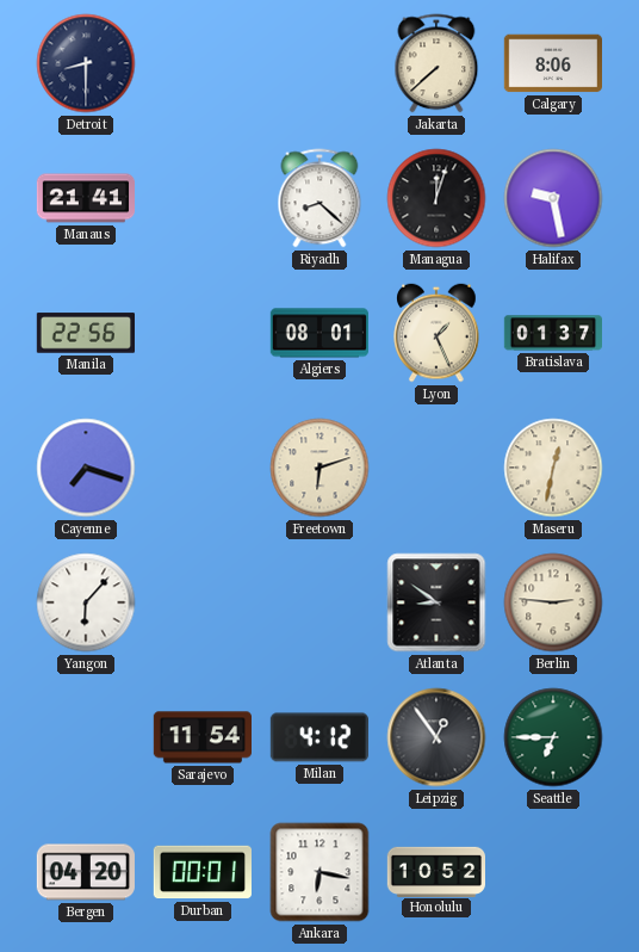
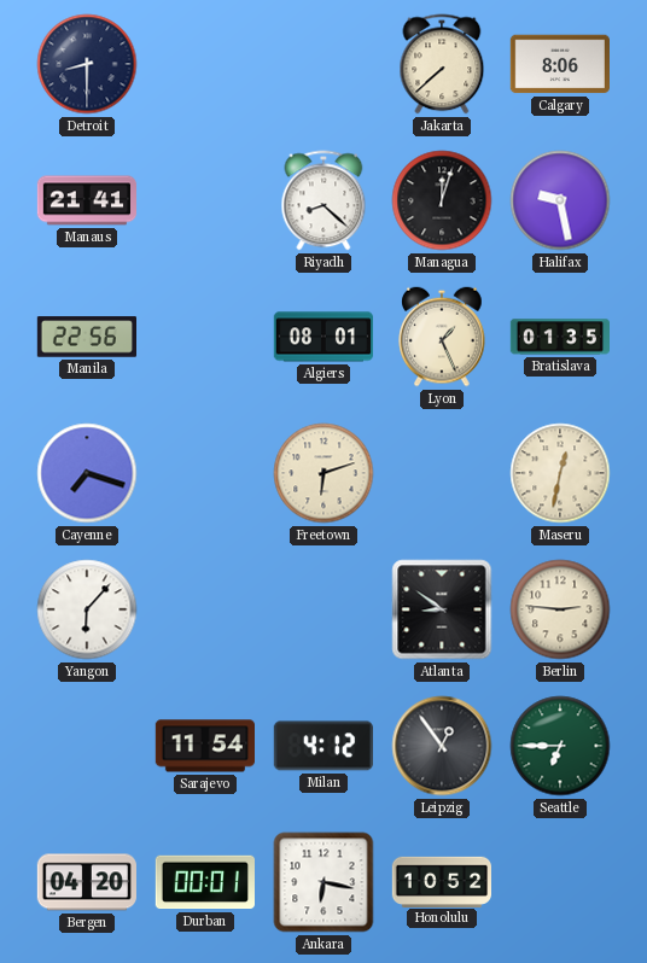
Bratislava: 01:37 -> 01:35 (559, 337)
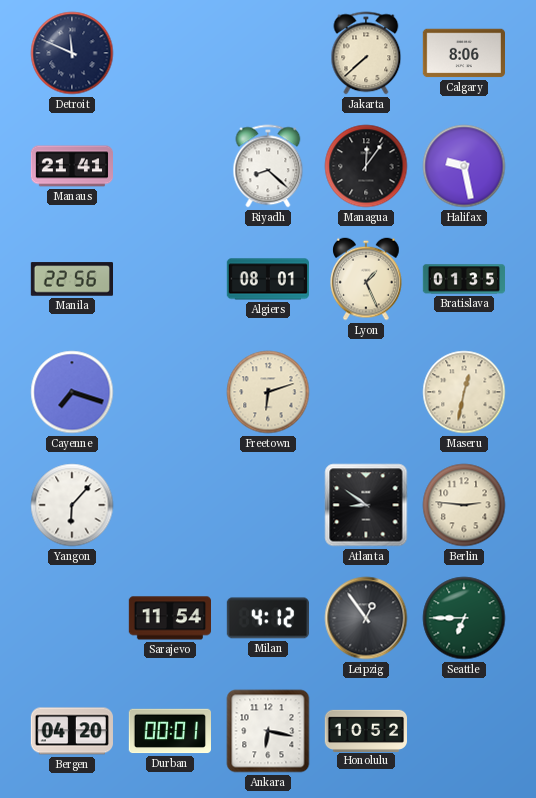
Detroit: 8:30 -> 11:49 (72, 53)
Managua: 12:03 -> 12:06 (366, 166)
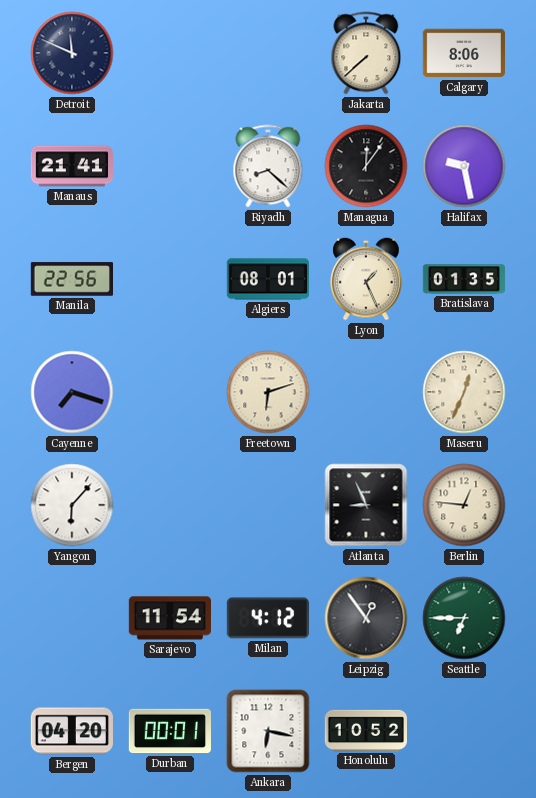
Maseru: 12:32 -> 12:34 (464, 392)
Atlanta: 8:51 -> 8:56 (366, 505)
Berlin: 2:46 -> 12:46 (464, 505)
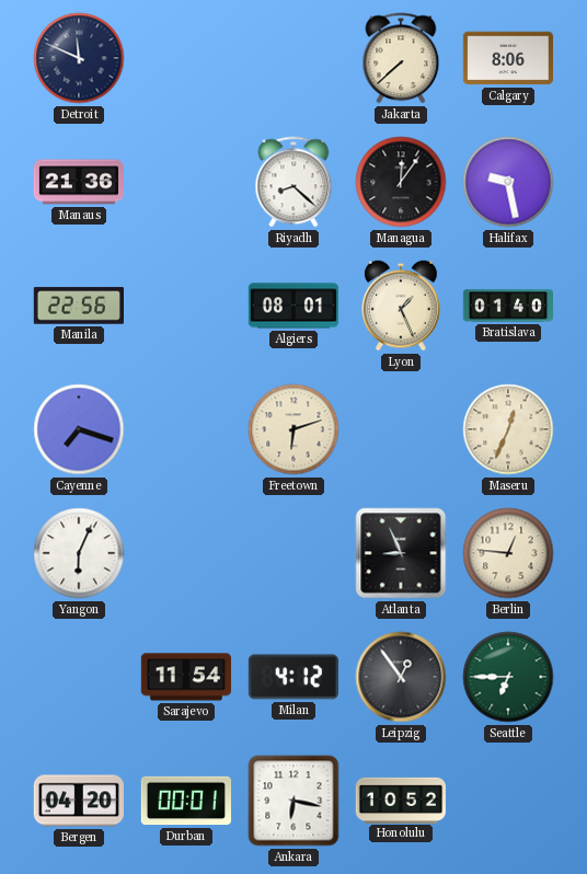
Manaus: 21:41 -> 21:36 (78, 182)
Bratislava: 01:35 -> 01:40 (507, 306)
Yangon: 6:07 -> 6:04 (79, 553)
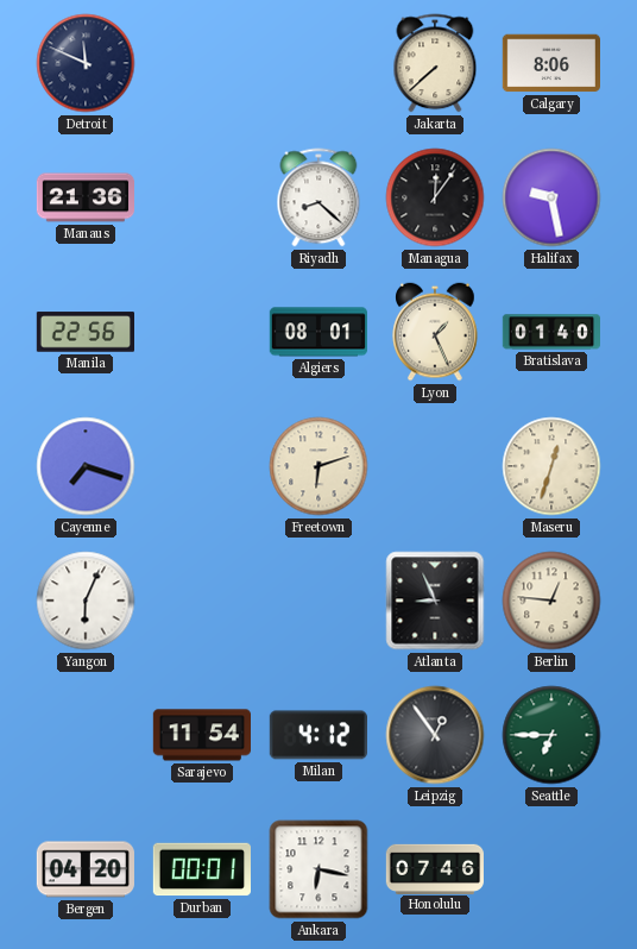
Maseru: 12:34 -> 12:33 (551, 466)
Honolulu: 10:52 -> 07:46 (434, 868)
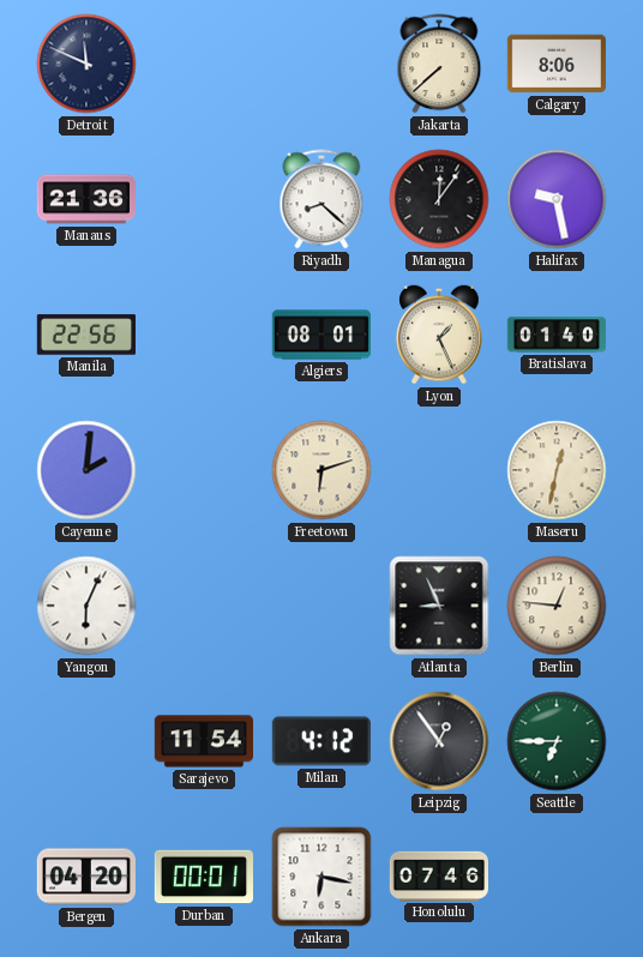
Cayenne: 7:18 -> 2:01 (86, 470)
Maseru: 12:33 -> 12:32 (557, 470)
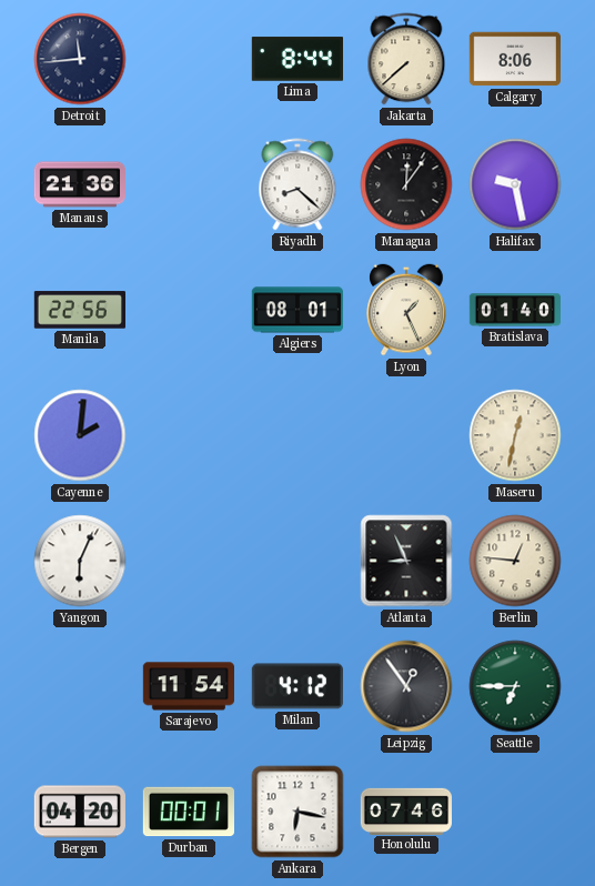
Detroit: 11:49 -> 11:44 (80, 59)
Lima: none -> 8:44 (296, 59)
Freetown: 6:12 -> none (321, 470)
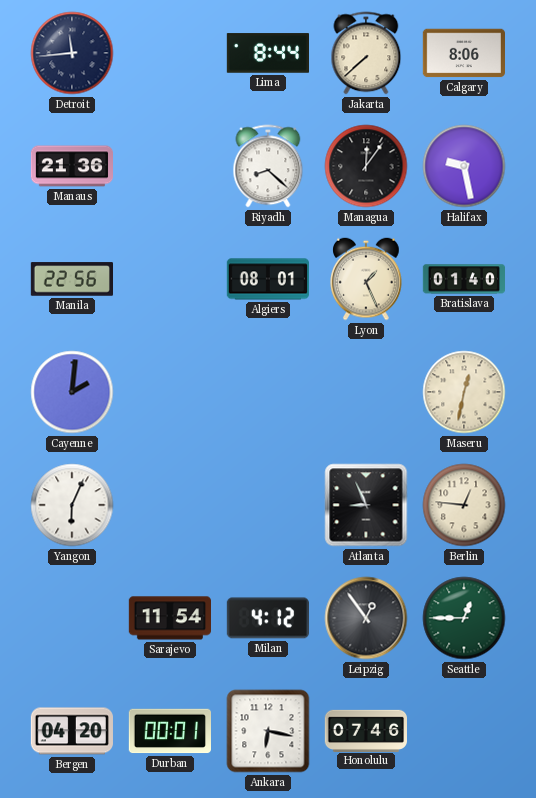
Seattle: 6:45 -> 12:45 (464, 618)
